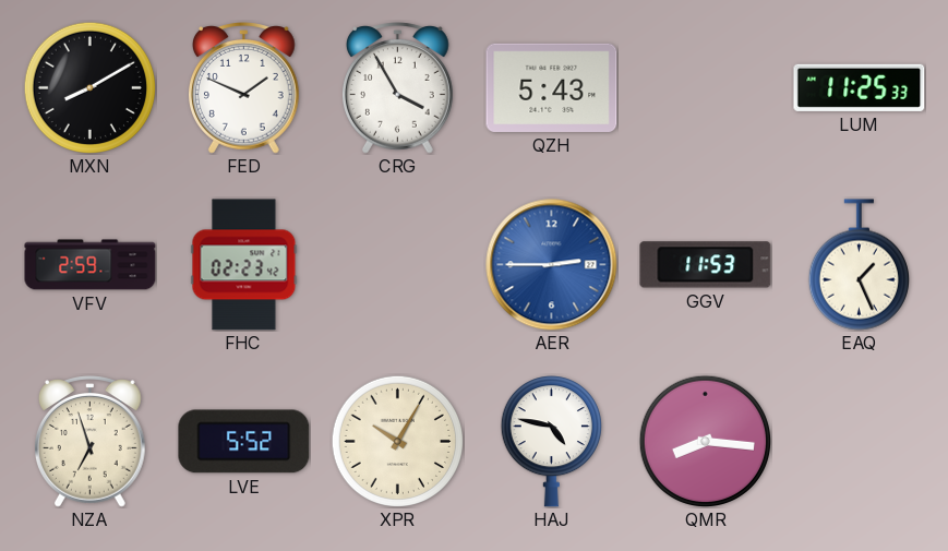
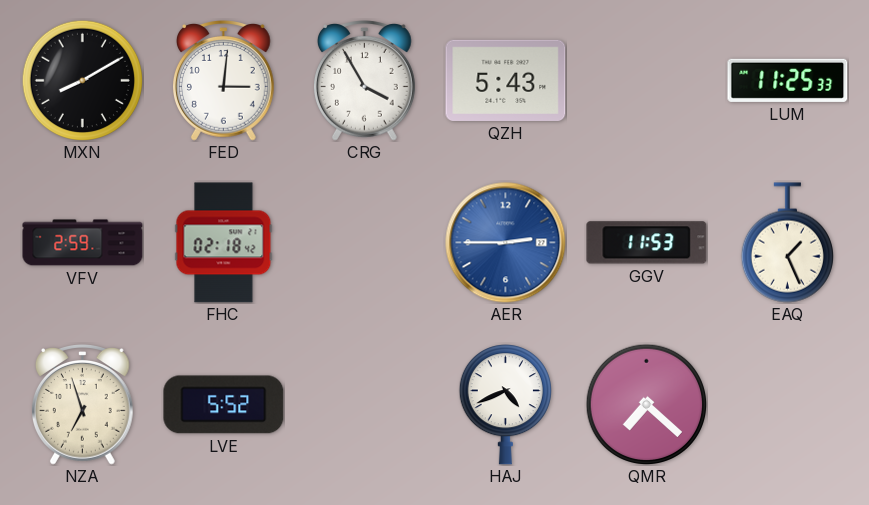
FED: 1:49 -> 3:01 (224, 81)
FHC: 02:23 -> 02:18 (224, 243)
XPR: 10:05 -> none (397, 441)
HAJ: 4:47 -> 4:41 (505, 405)
QMR: 8:16 -> 7:22 (646, 404)
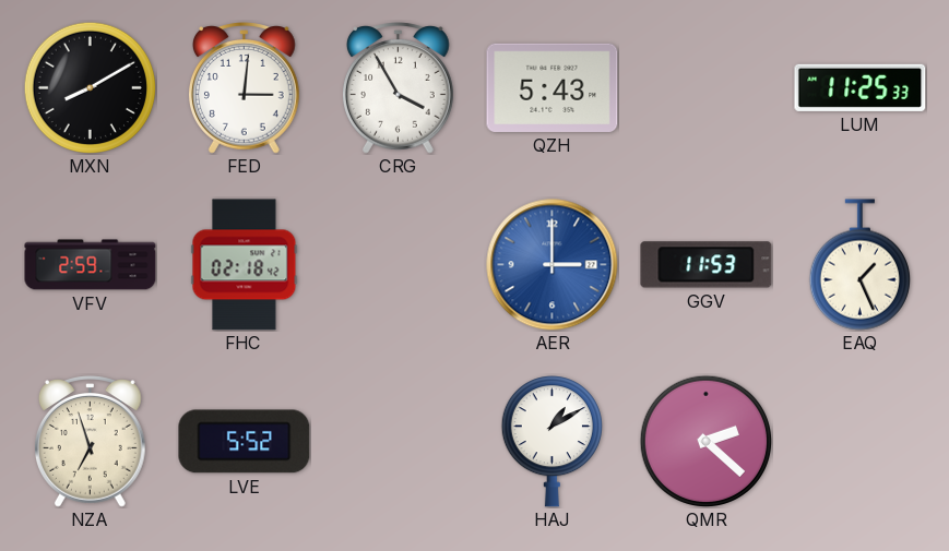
AER: 2:45 -> 3:00 (553, 265)
HAJ: 4:41 -> 1:10 (551, 442)
QMR: 7:22 -> 2:22 (705, 441)
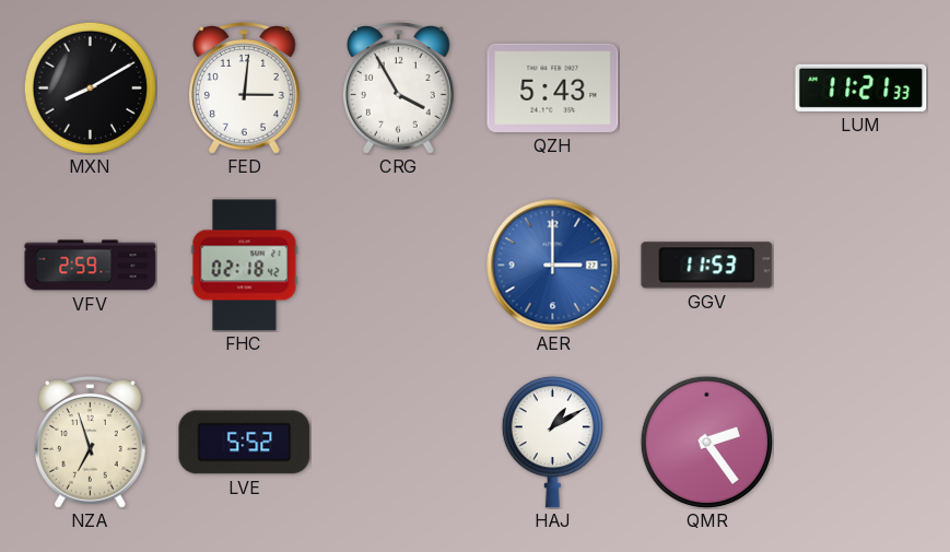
LUM: 11:25 -> 11:21 (861, 87)
EAQ: 1:26 -> none (859, 265)
QMR: 2:22 -> 2:24 (706, 442)
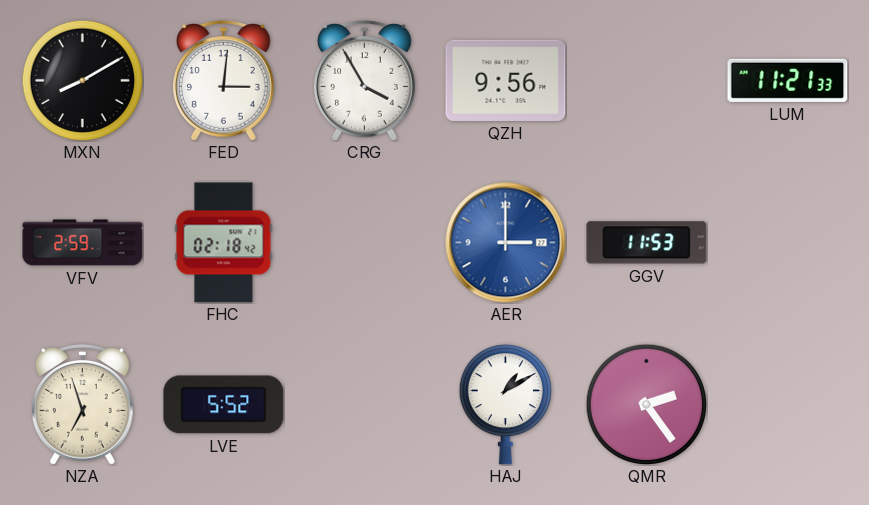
QZH: 5:43 -> 9:56 (506, 80)
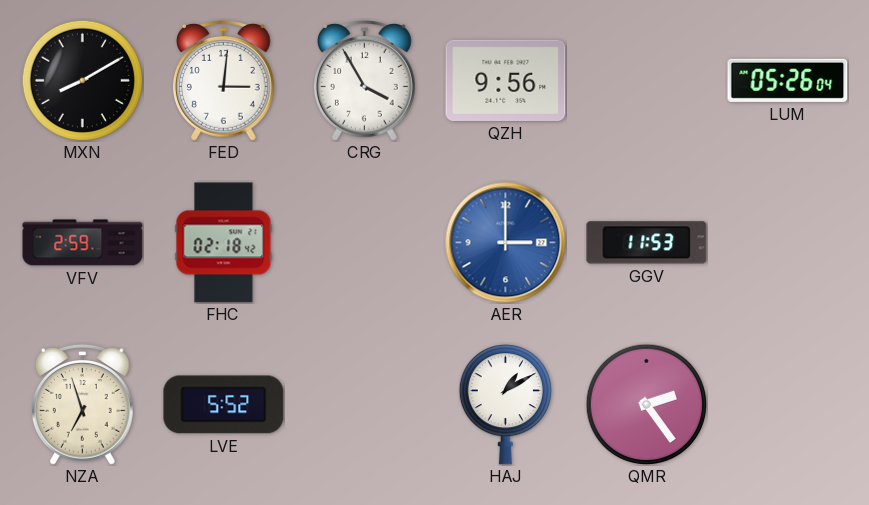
LUM: 11:21 -> 05:26 (788, 80)
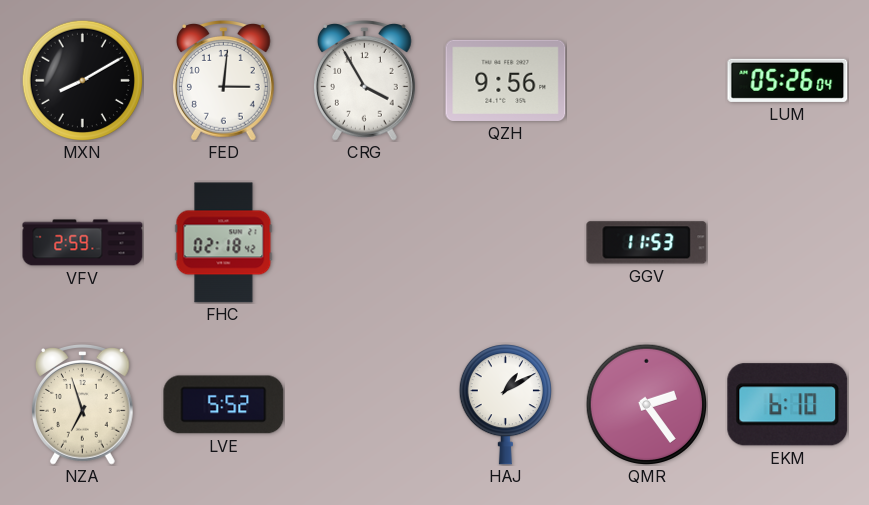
AER: 3:00 -> none (506, 243)
EKM: none -> 6:10 (788, 405)
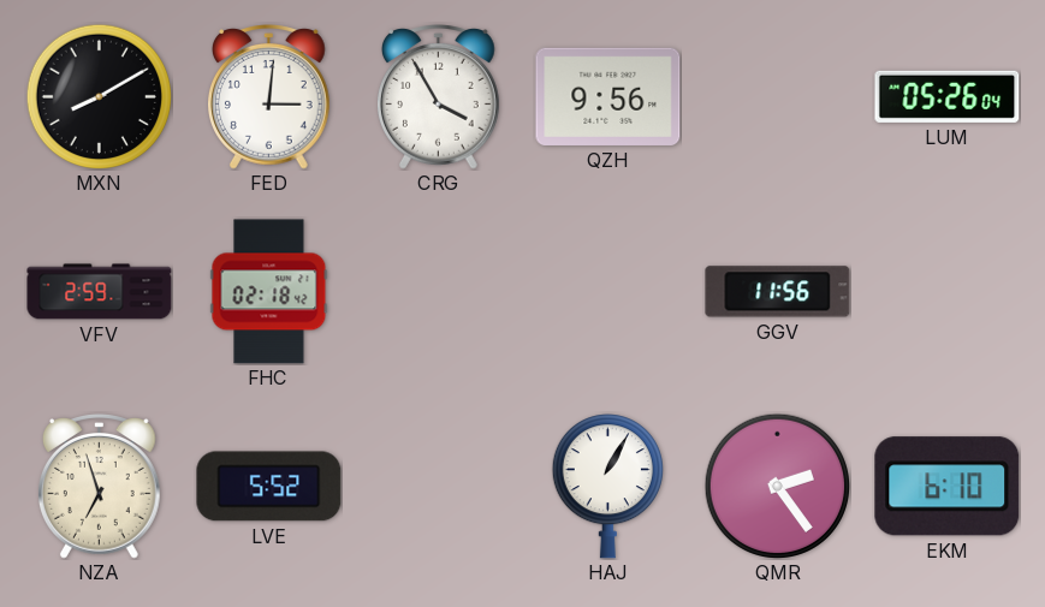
GGV: 11:53 -> 11:56 (778, 292)
HAJ: 1:10 -> 1:05 (607, 487)
